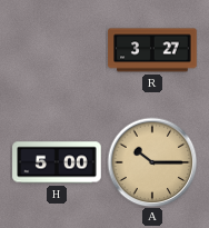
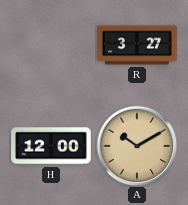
H: 5:00 -> 12:00 (51, 146)
A: 10:15 -> 10:10 (137, 146)
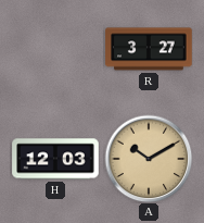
H: 12:00 -> 12:03 (55, 159)
